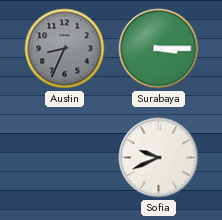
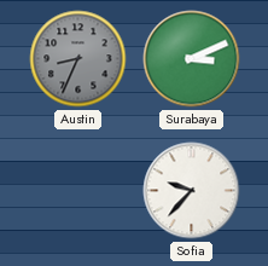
Surabaya: 3:15 -> 3:11 (192, 59)
Sofia: 9:41 -> 9:37 (192, 191)
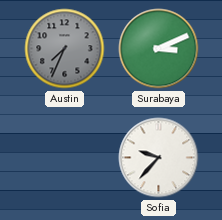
Austin: 8:34 -> 7:34 (65, 49)
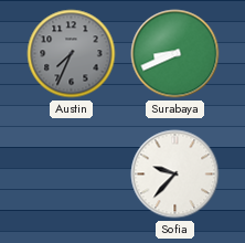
Surabaya: 3:11 -> 8:41 (175, 54)
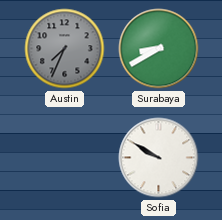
Surabaya: 8:41 -> 8:40 (159, 49)
Sofia: 9:37 -> 9:50 (159, 158)
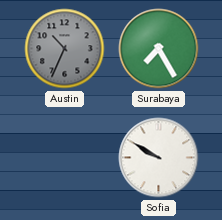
Austin: 7:34 -> 10:34 (65, 49)
Surabaya: 8:40 -> 7:25 (159, 49)
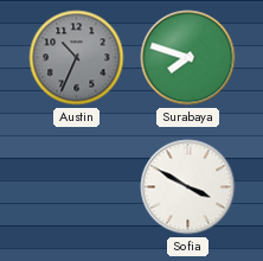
Surabaya: 7:25 -> 7:48 (188, 58)
Sofia: 9:50 -> 3:50 (188, 187)
